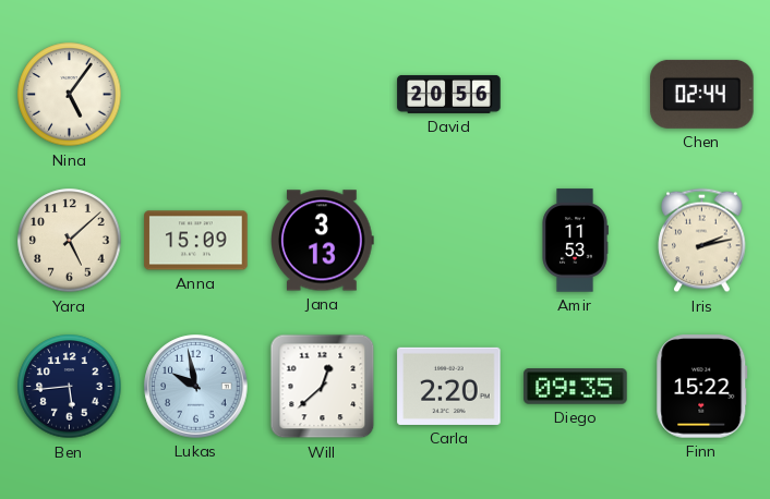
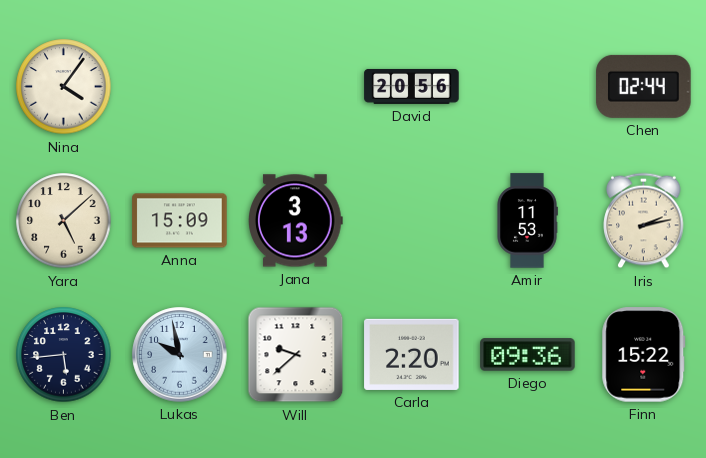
Nina: 5:06 -> 4:06 (64, 87)
Will: 12:38 -> 9:38 (296, 355)
Diego: 09:35 -> 09:36 (528, 355)
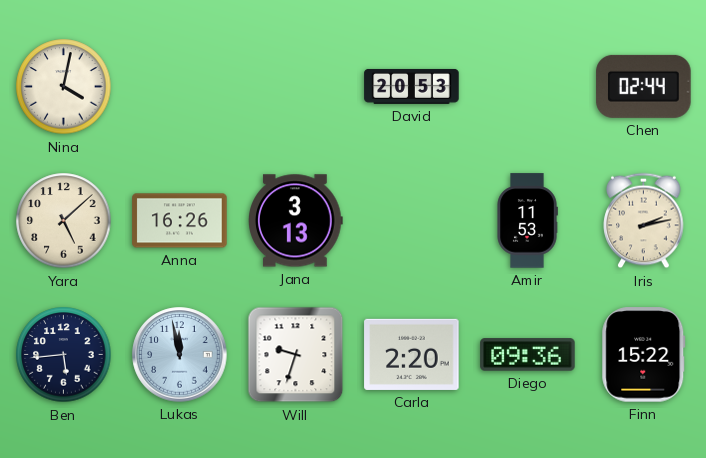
Nina: 4:06 -> 4:02 (64, 87)
David: 20:56 -> 20:53 (412, 86)
Anna: 15:09 -> 16:26 (180, 221)
Lukas: 9:58 -> 11:58 (180, 355)
Will: 9:38 -> 9:33 (296, 355)
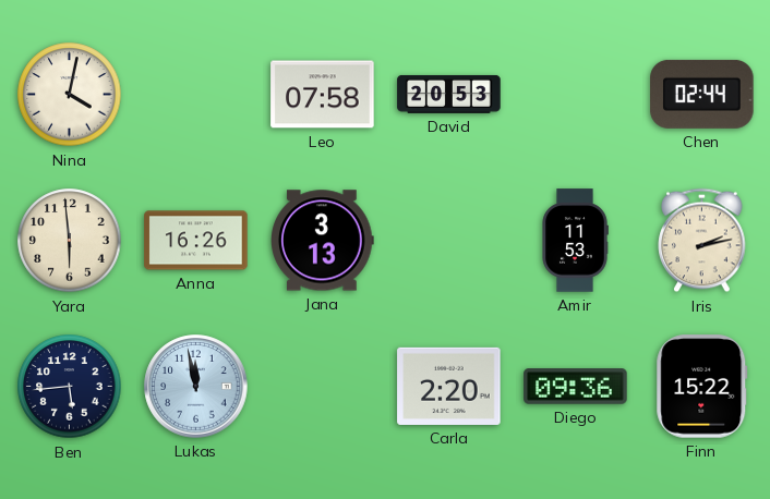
Leo: none -> 07:58 (323, 95)
Yara: 5:08 -> 5:59 (70, 241)
Will: 9:33 -> none (296, 355)
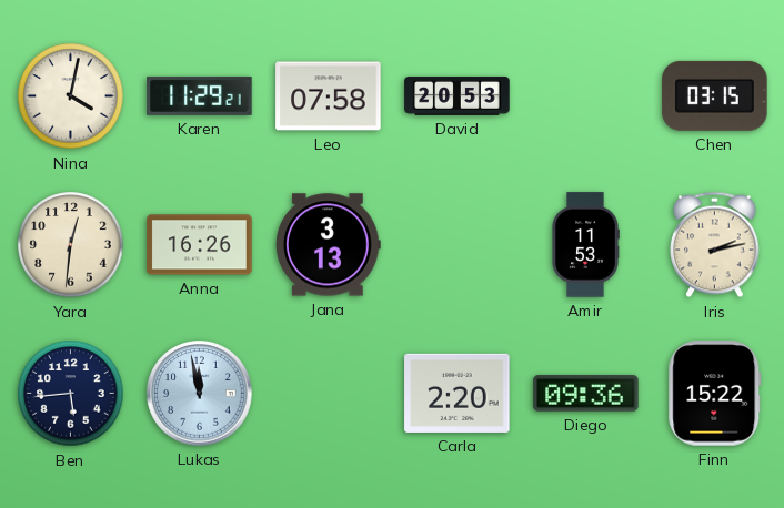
Karen: none -> 11:29 (200, 95)
Chen: 02:44 -> 03:15 (715, 95)
Yara: 5:59 -> 12:31 (71, 245)
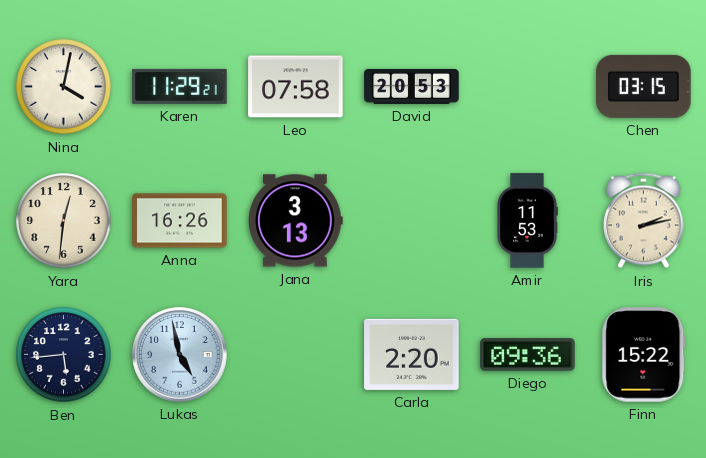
Lukas: 11:58 -> 4:58 (180, 355)
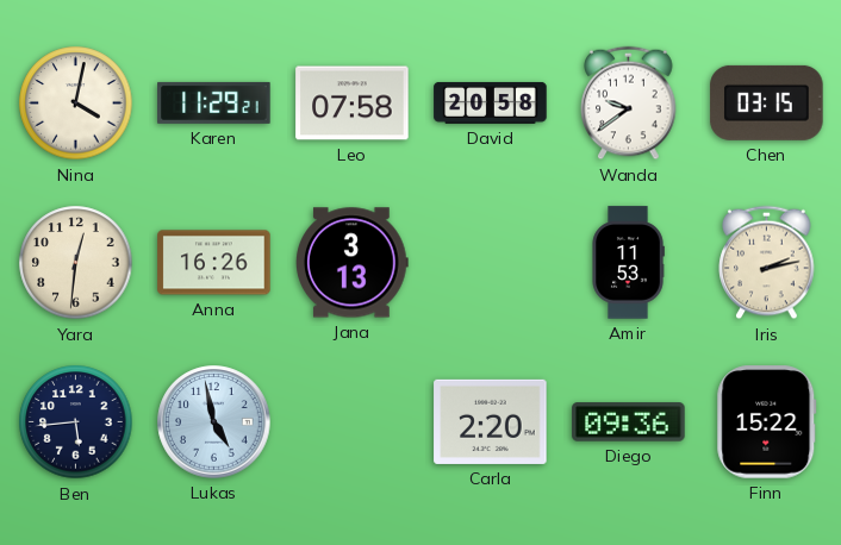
David: 20:53 -> 20:58 (491, 102)
Wanda: none -> 9:39 (629, 104)
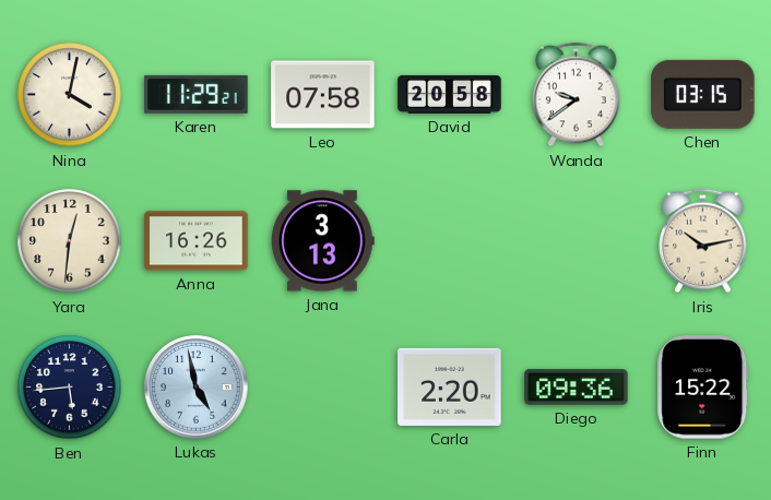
Amir: 11:53 -> none (628, 263)
Iris: 2:13 -> 10:13 (703, 241)
